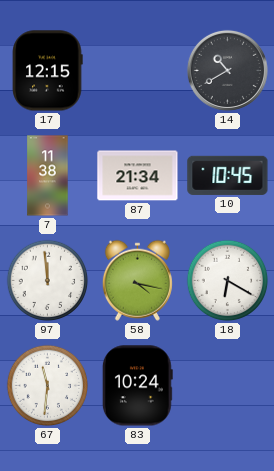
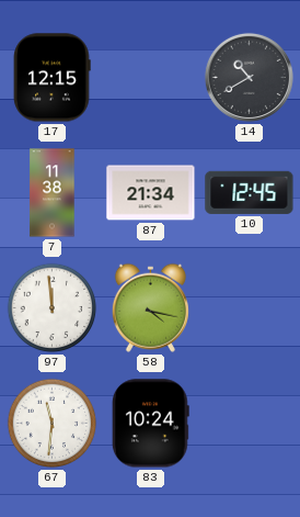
10: 10:45 -> 12:45 (250, 192)
18: 6:20 -> none (228, 281)
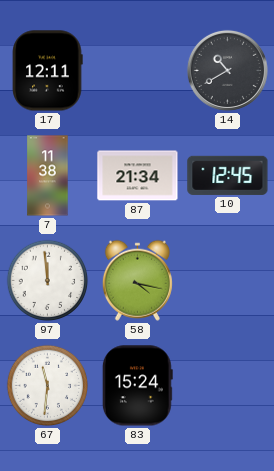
17: 12:15 -> 12:11 (47, 71)
83: 10:24 -> 15:24 (137, 386)
